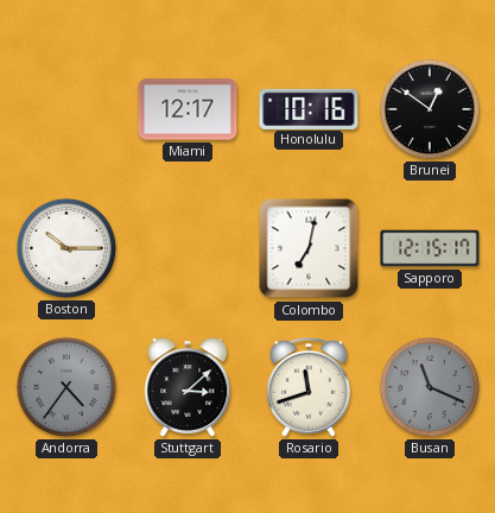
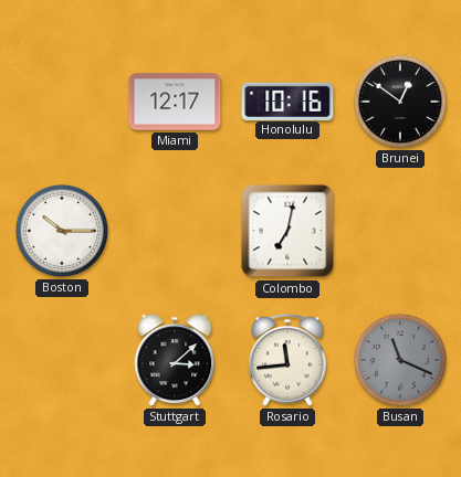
Sapporo: 12:15 -> none (430, 248)
Andorra: 4:36 -> none (66, 387)
Rosario: 11:42 -> 11:44 (287, 360)
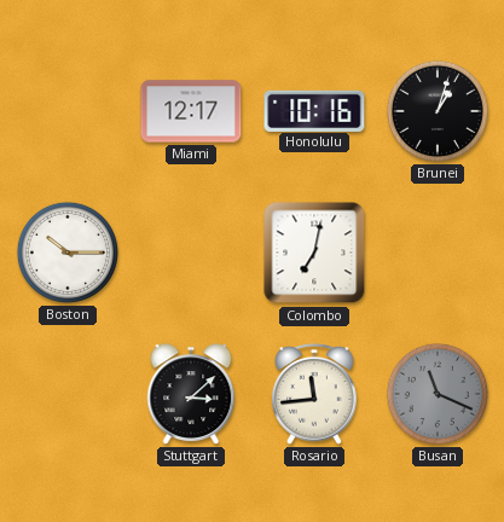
Brunei: 12:51 -> 1:03 (438, 111)
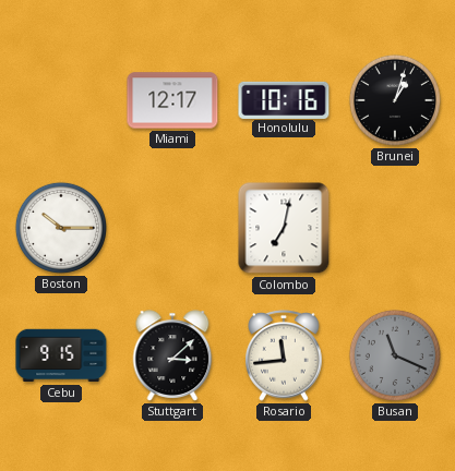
Cebu: none -> 9:15 (61, 355)
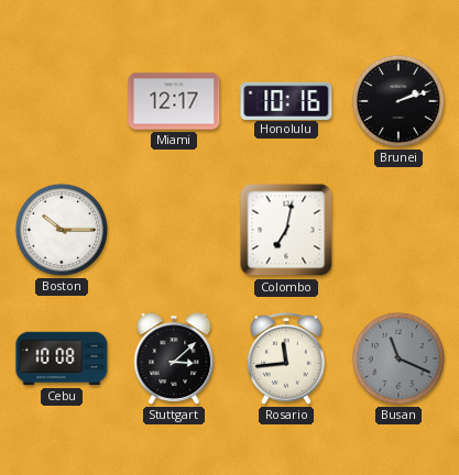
Brunei: 1:03 -> 2:12 (398, 101)
Cebu: 9:15 -> 10:08 (62, 358)
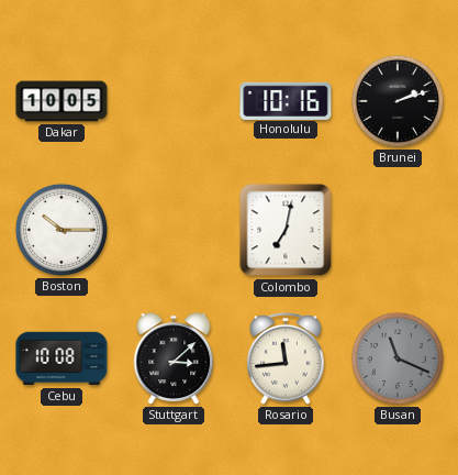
Dakar: none -> 10:05 (62, 101)
Miami: 12:17 -> none (174, 101)
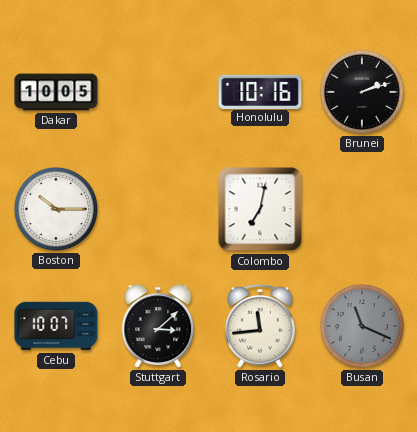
Cebu: 10:08 -> 10:07 (56, 326)
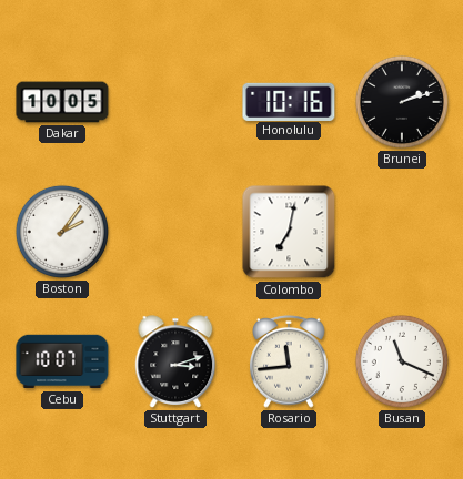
Boston: 10:15 -> 2:06 (62, 232)
Stuttgart: 3:08 -> 3:12 (175, 361)
Busan dial: grey -> white (402, 361)
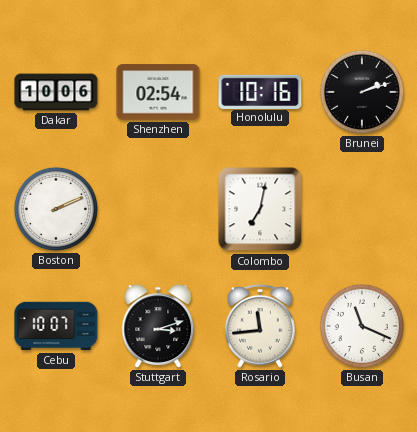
Dakar: 10:05 -> 10:06 (56, 92)
Shenzhen: none -> 02:54 (158, 92)
Boston: 2:06 -> 2:11 (56, 209)
